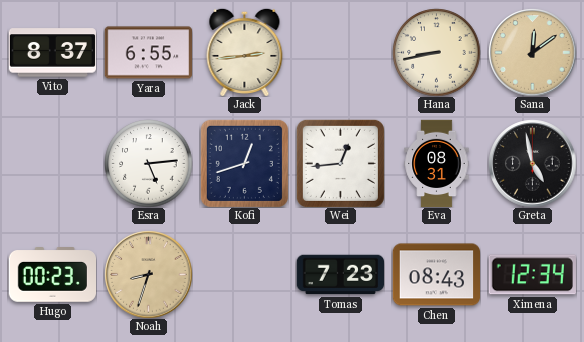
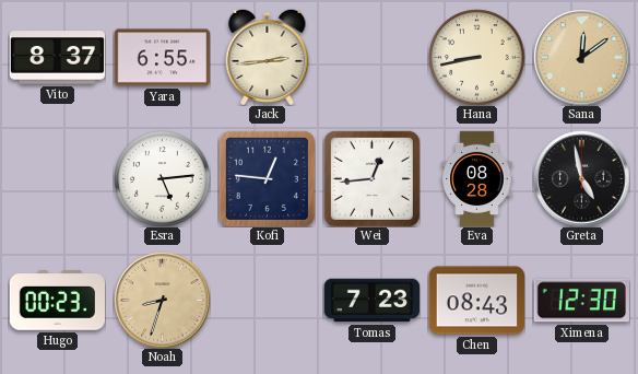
Kofi: 12:42 -> 12:46 (267, 178)
Eva: 08:31 -> 08:28 (477, 178)
Ximena: 12:34 -> 12:30 (581, 301)
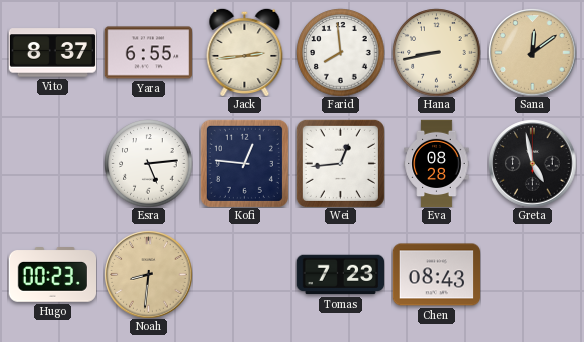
Farid: none -> 7:59 (340, 52)
Noah: 8:33 -> 8:31 (148, 274)
Ximena: 12:30 -> none (581, 301)
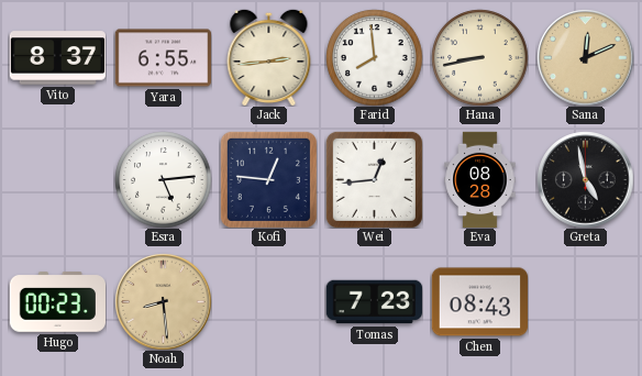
Sana: 12:09 -> 12:11 (585, 57)
Noah: 8:31 -> 8:29 (163, 301)
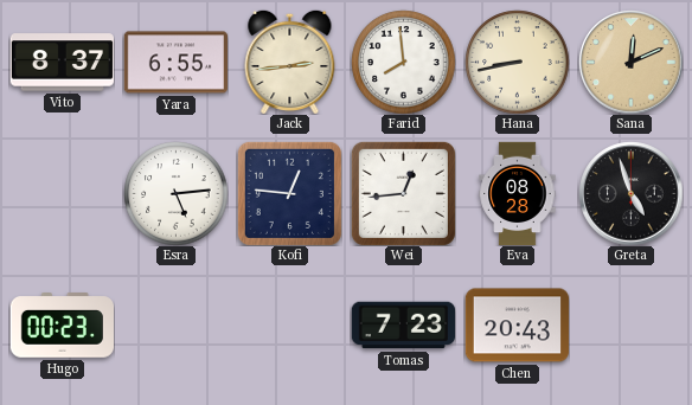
Greta: 4:58 -> 4:57 (630, 193)
Noah: 8:29 -> none (163, 301)
Chen: 08:43 -> 20:43 (517, 326)
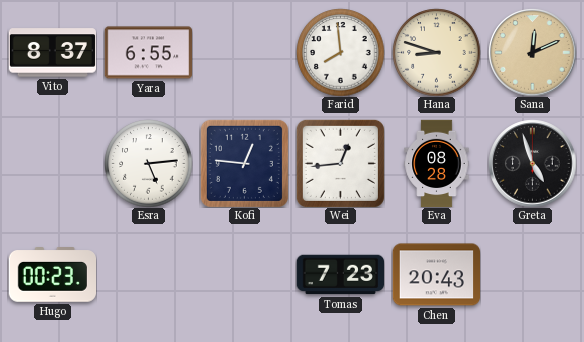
Jack: 2:44 -> none (290, 62)
Hana: 8:43 -> 8:48 (436, 52)
